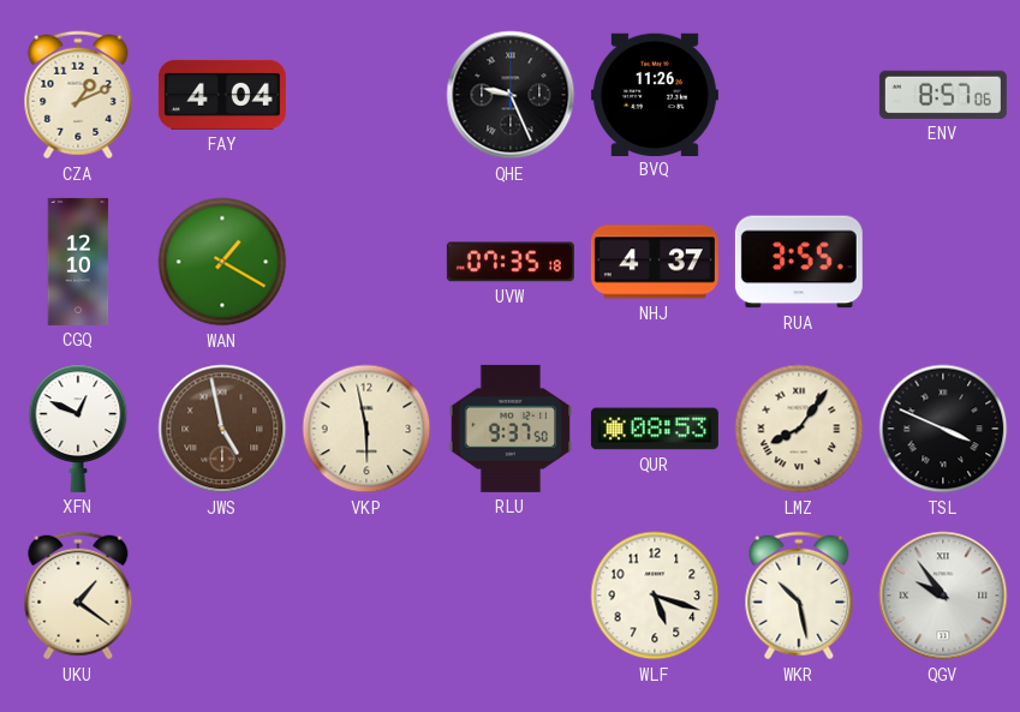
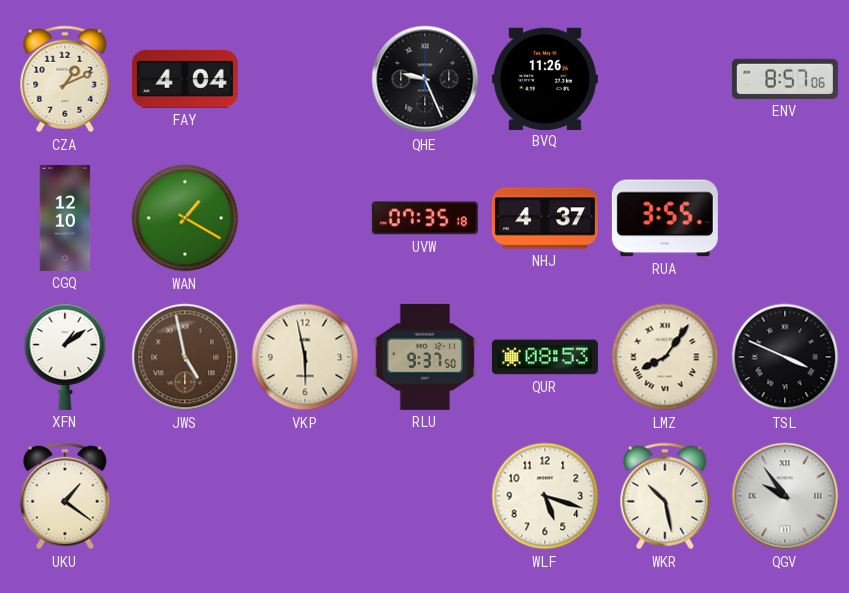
XFN: 12:49 -> 1:09 (65, 357)
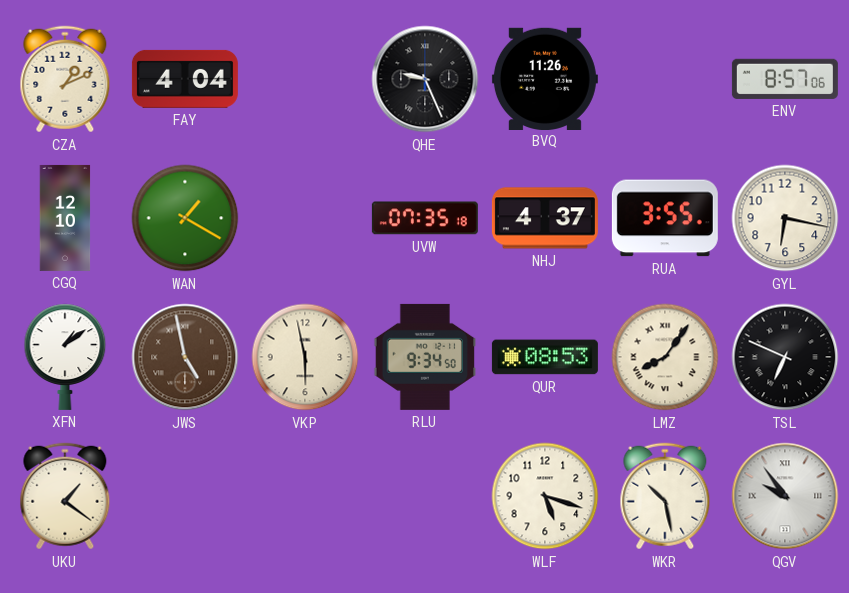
GYL: none -> 6:17 (785, 218)
RLU: 9:37 -> 9:34 (425, 357)
TSL: 3:49 -> 6:49 (785, 357)
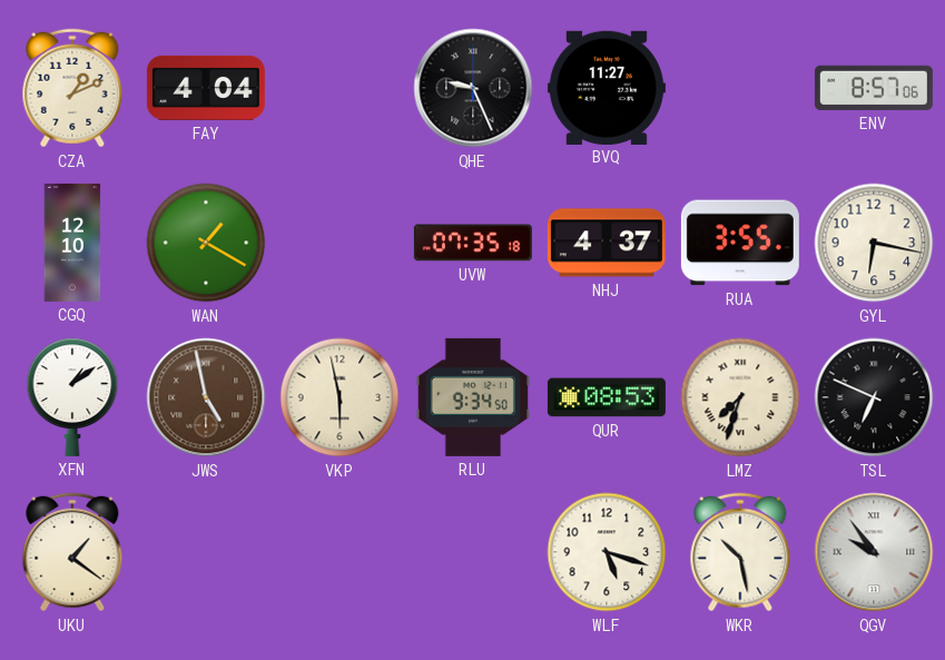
BVQ: 11:26 -> 11:27 (607, 87)
LMZ: 8:06 -> 7:33 (740, 397)
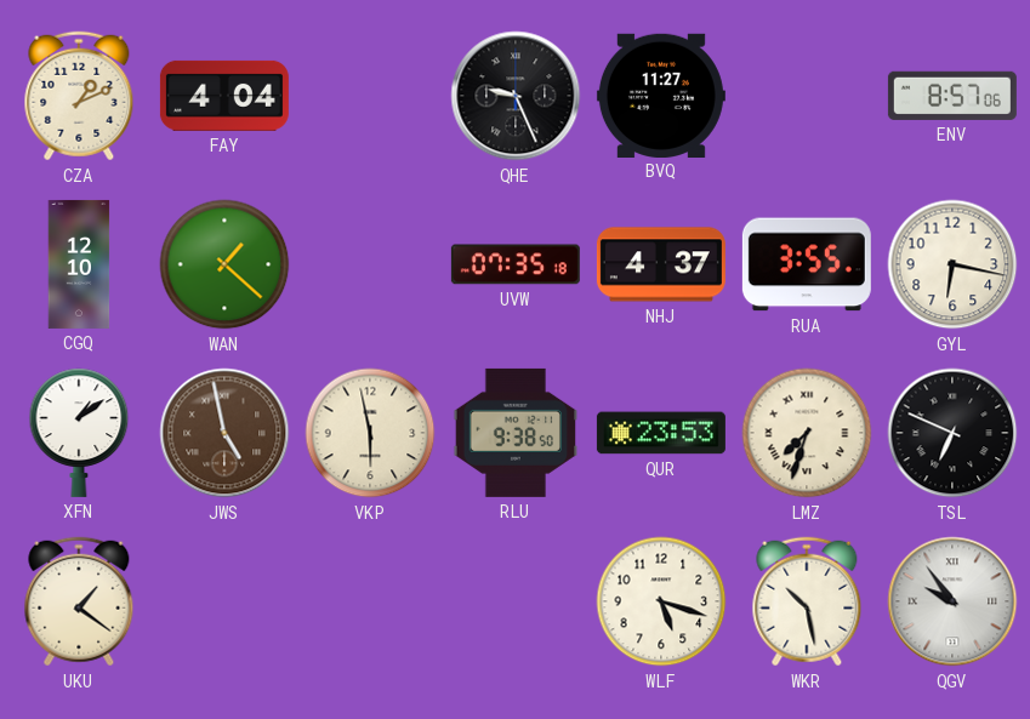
WAN: 1:20 -> 1:22 (224, 264)
RLU: 9:34 -> 9:38 (516, 433)
QUR: 08:53 -> 23:53 (661, 433)
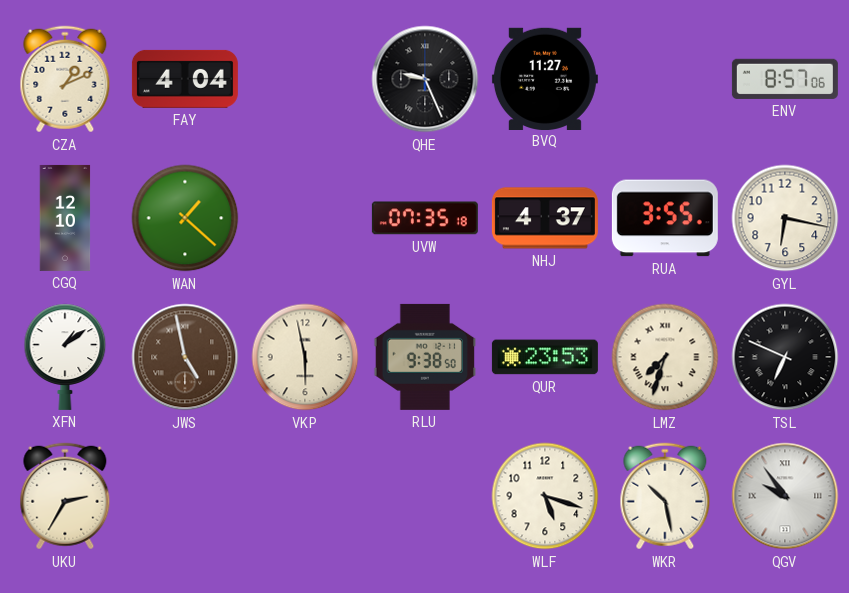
UKU: 1:21 -> 2:35 (65, 496)
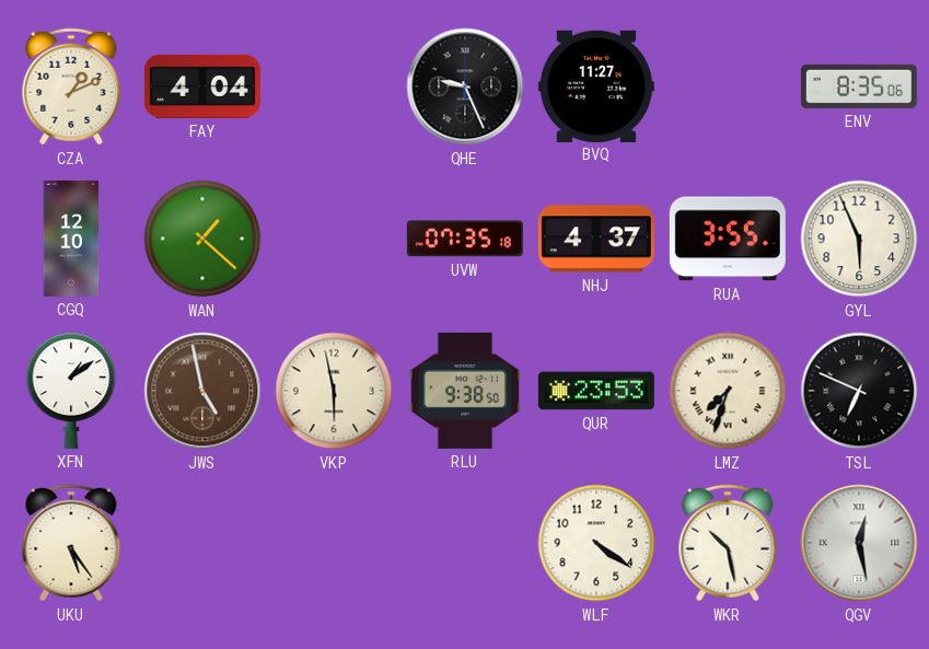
ENV: 8:57 -> 8:35 (859, 86)
GYL: 6:17 -> 5:56 (859, 239)
UKU: 2:35 -> 5:24 (71, 543)
WLF: 5:18 -> 4:21 (596, 543)
QGV: 9:54 -> 12:28 (859, 543)
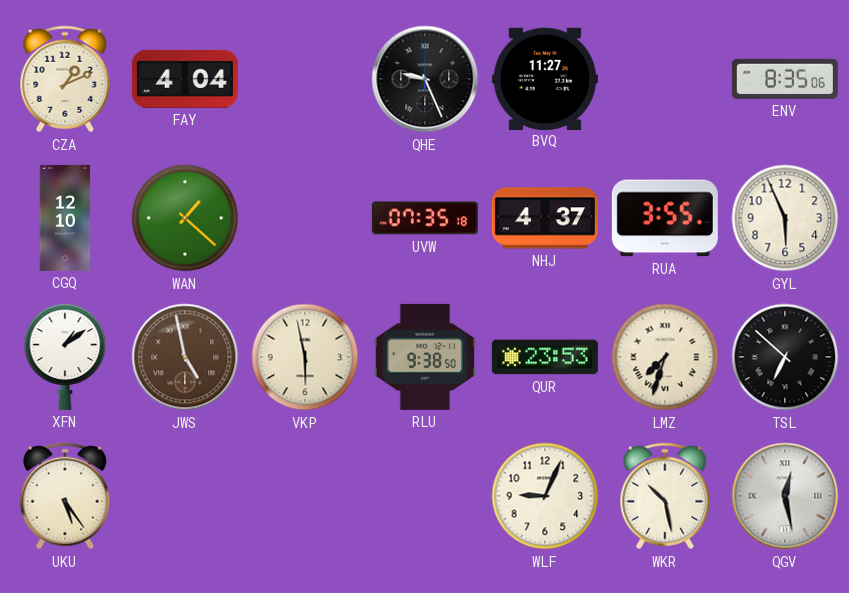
TSL: 6:49 -> 6:52 (785, 357)
WLF: 4:21 -> 9:04 (545, 496)
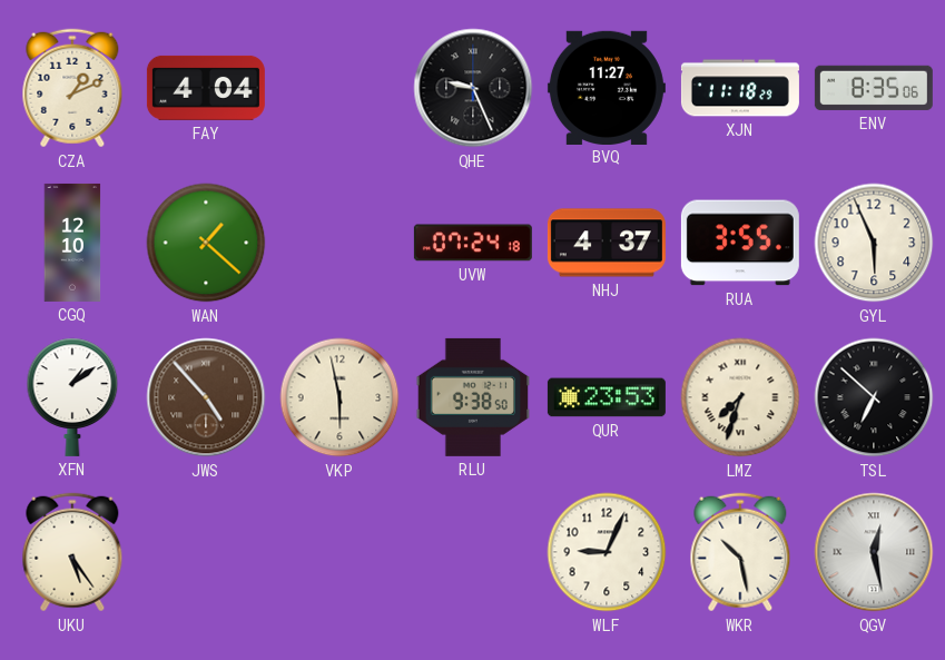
XJN: none -> 11:18 (740, 88)
UVW: 07:35 -> 07:24 (473, 243)
JWS: 4:58 -> 4:53 (206, 397)
